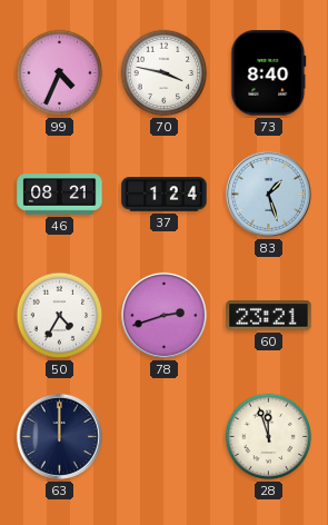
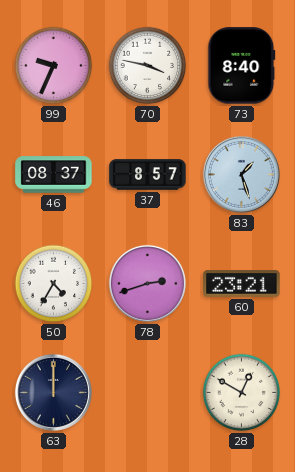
99: 4:34 -> 9:34 (54, 66)
46: 08:21 -> 08:37 (54, 175)
37: 1:24 -> 8:57 (148, 175)
28: 11:57 -> 12:50 (242, 393)
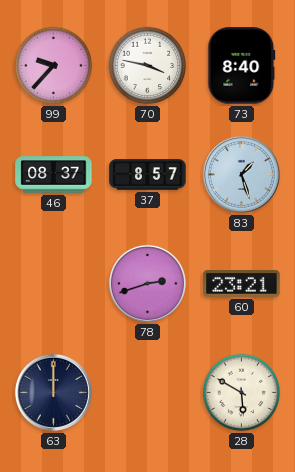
99: 9:34 -> 9:37 (54, 66)
50: 4:35 -> none (54, 284)
28: 12:50 -> 5:50 (242, 393)
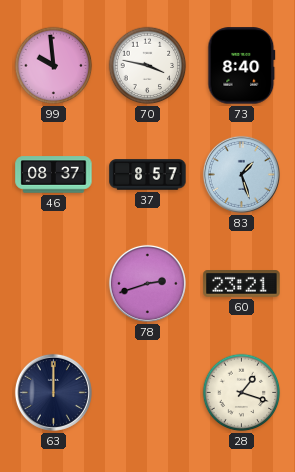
99: 9:37 -> 9:59 (54, 66)
28: 5:50 -> 1:18 (242, 393)
